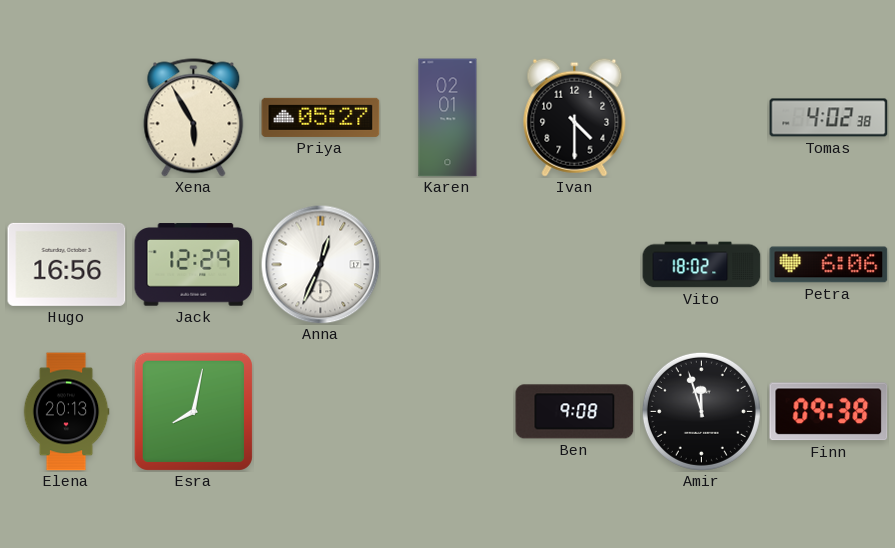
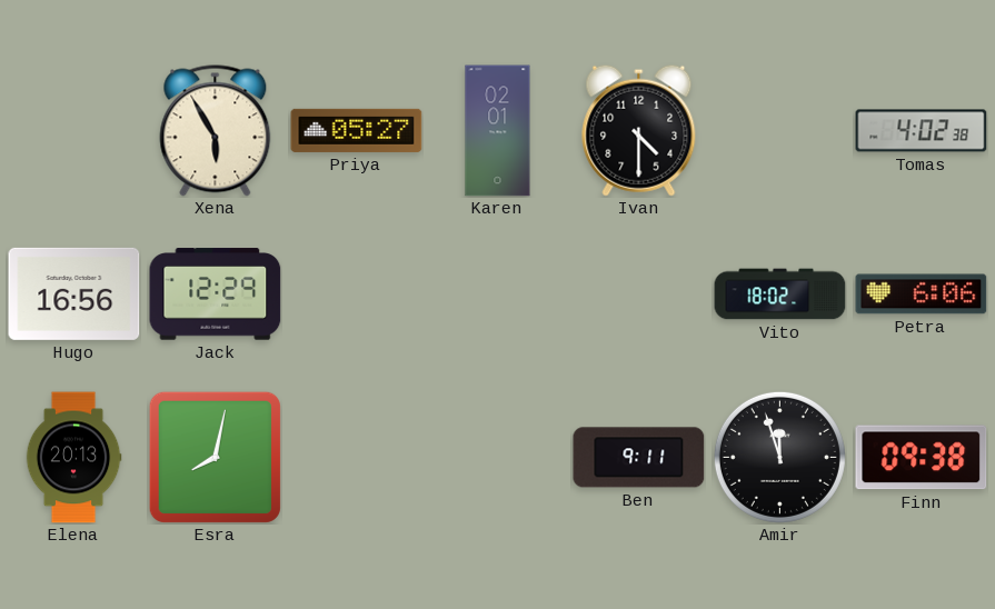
Anna: 12:34 -> none (321, 265)
Ben: 9:08 -> 9:11 (639, 458)
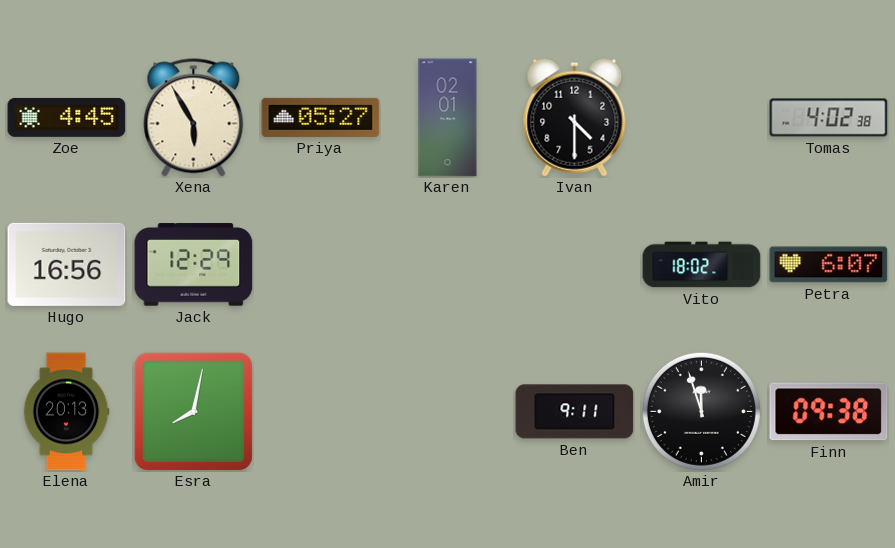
Zoe: none -> 4:45 (67, 117)
Petra: 6:06 -> 6:07 (829, 265)
